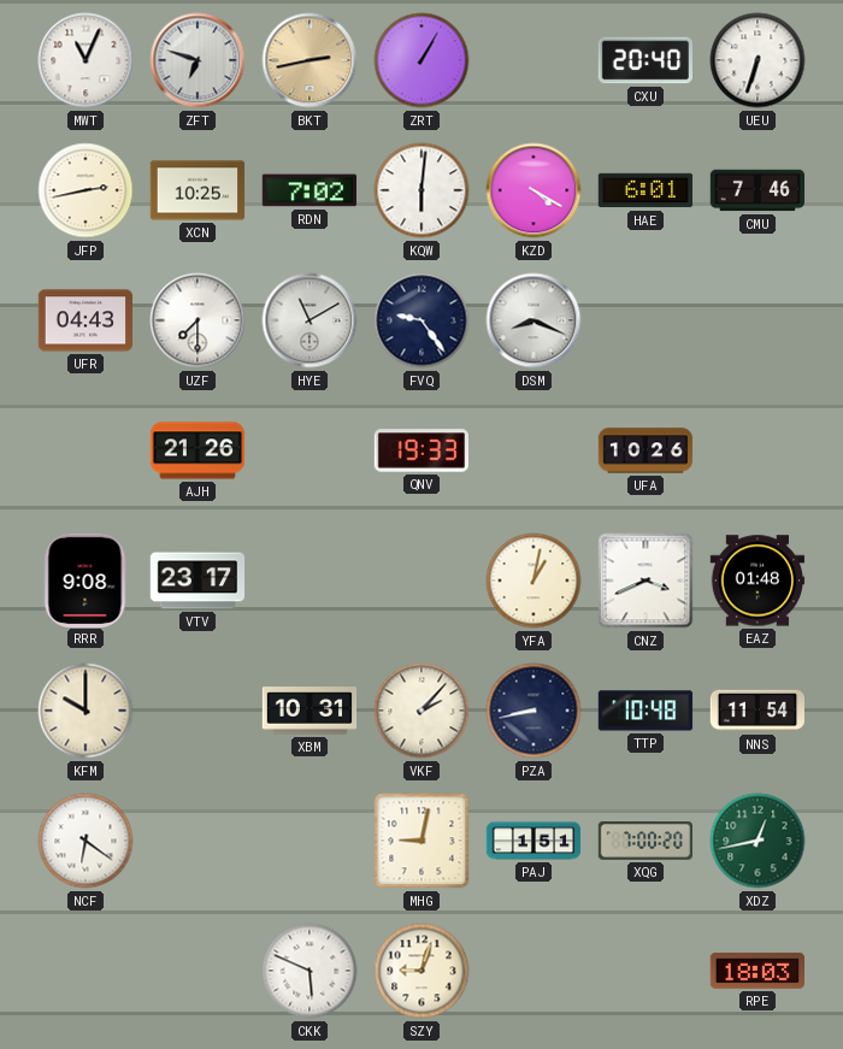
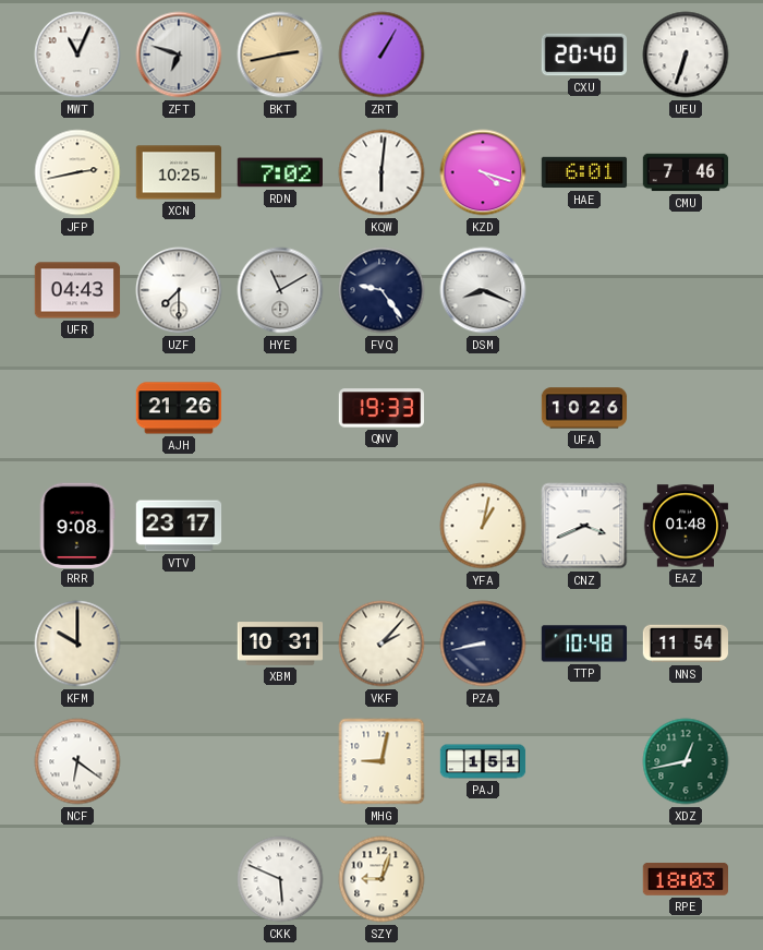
KZD: 4:20 -> 4:18 (483, 172)
XQG: 7:00 -> none (645, 842)
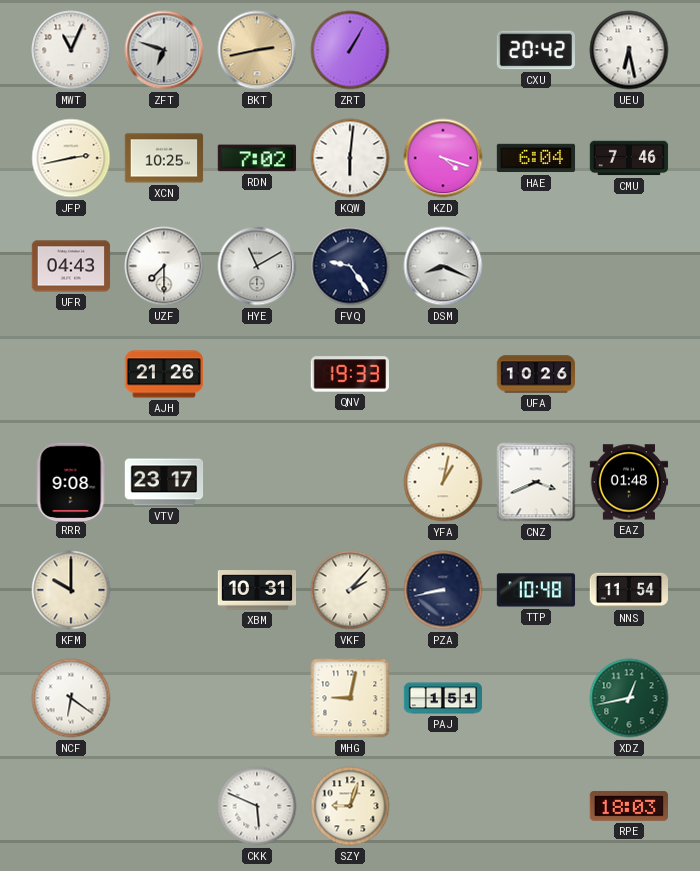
CXU: 20:40 -> 20:42 (535, 50)
UEU: 6:33 -> 6:28 (629, 50)
HAE: 6:01 -> 6:04 (536, 158)
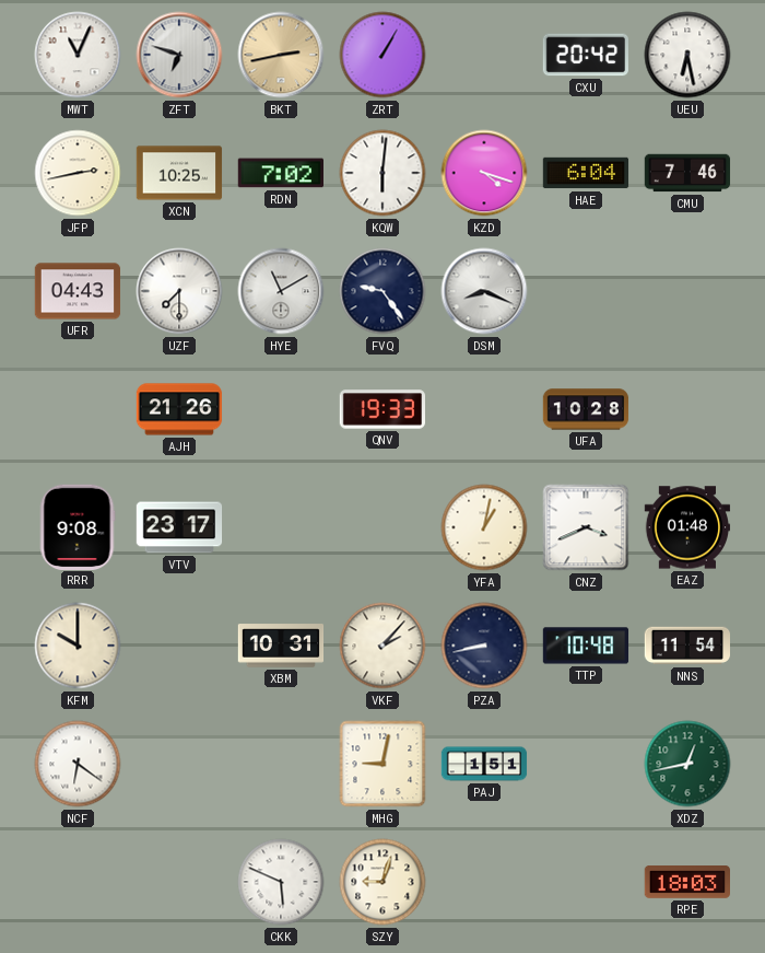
UFA: 10:26 -> 10:28 (586, 409)
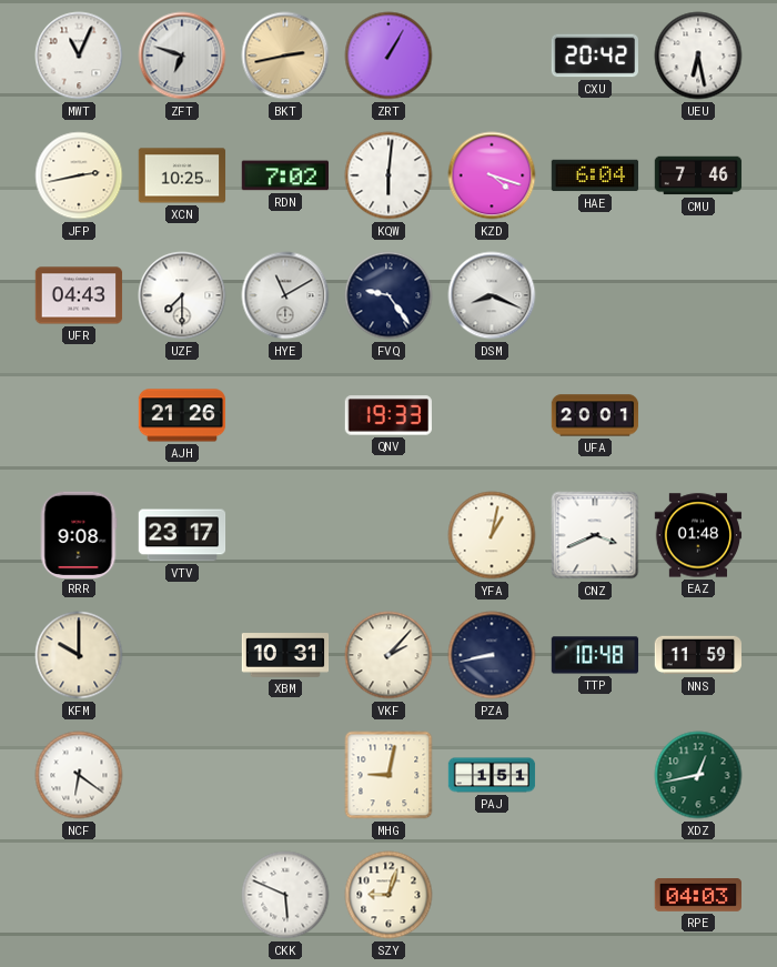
UFA: 10:28 -> 20:01 (595, 415)
NNS: 11:54 -> 11:59 (698, 655)
RPE: 18:03 -> 04:03 (697, 896)
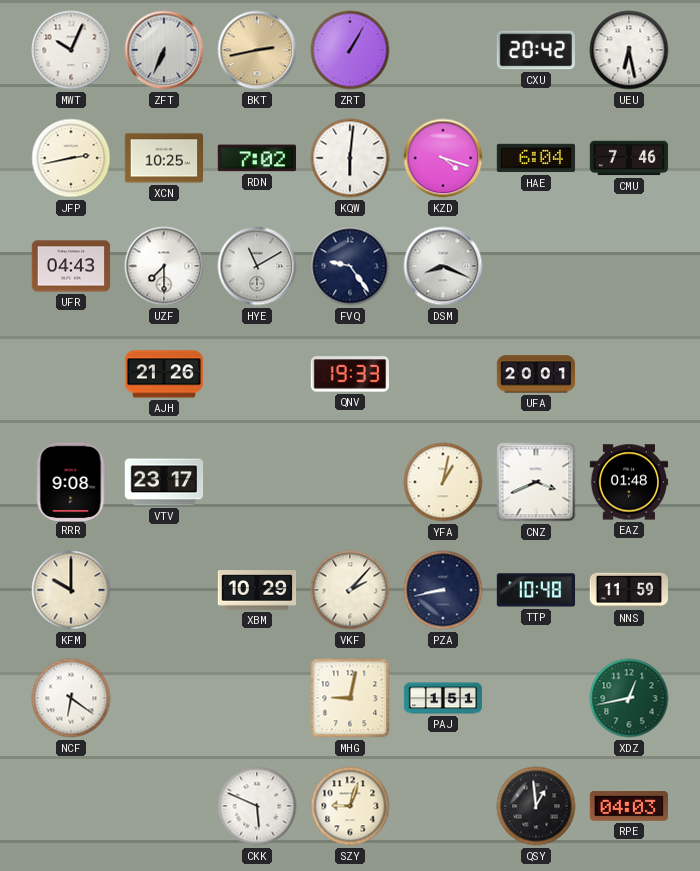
MWT: 11:04 -> 10:04 (71, 50)
ZFT: 6:48 -> 6:34 (164, 50)
XBM: 10:31 -> 10:29 (257, 590)
QSY: none -> 12:59 (536, 806)
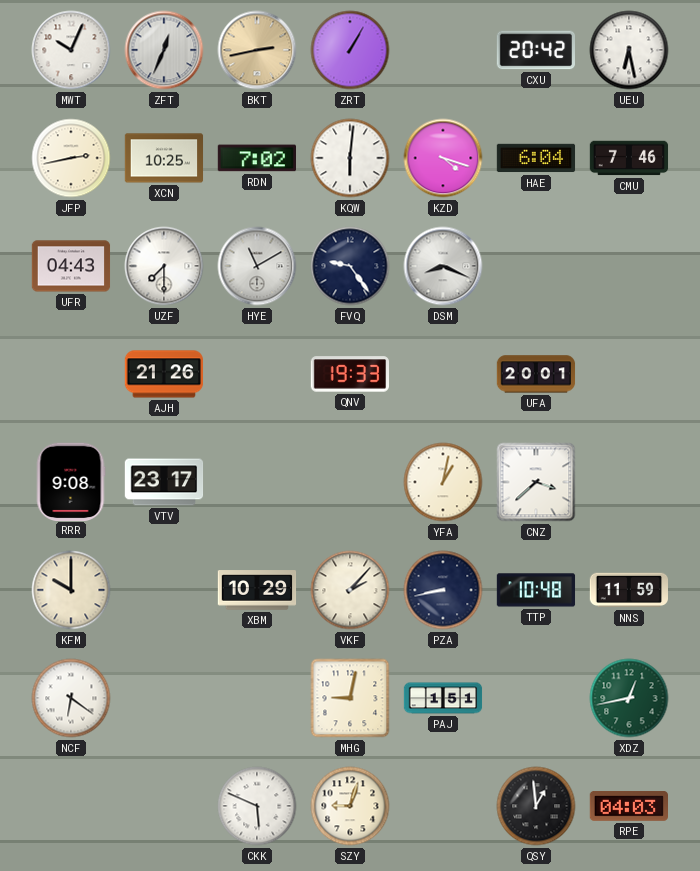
ZFT: 6:34 -> 12:34 (164, 50)
CNZ: 3:41 -> 3:38 (536, 482)
EAZ: 01:48 -> none (629, 482)
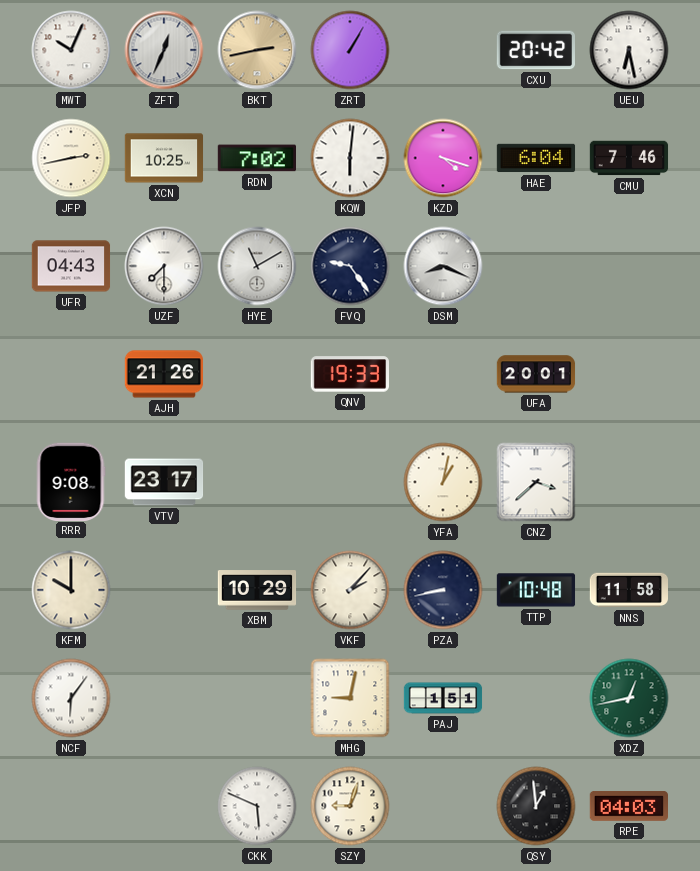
NNS: 11:59 -> 11:58 (629, 590)
NCF: 6:21 -> 6:06 (71, 698)
